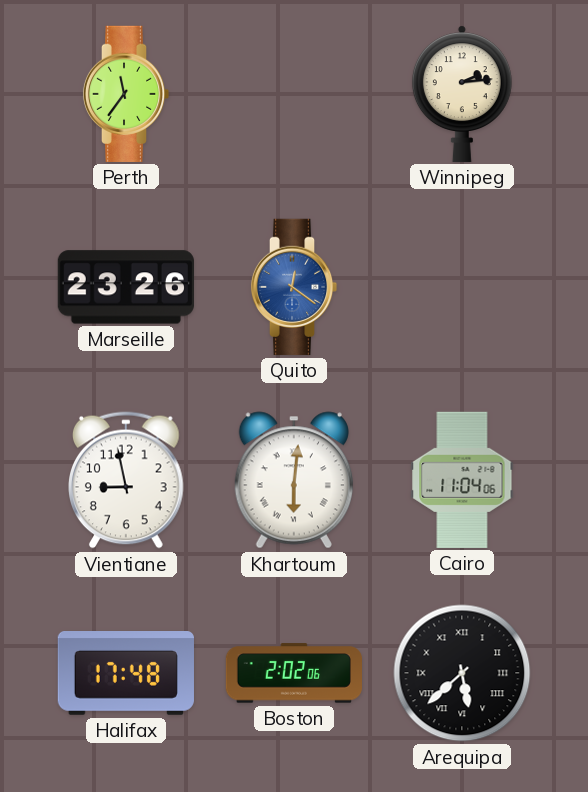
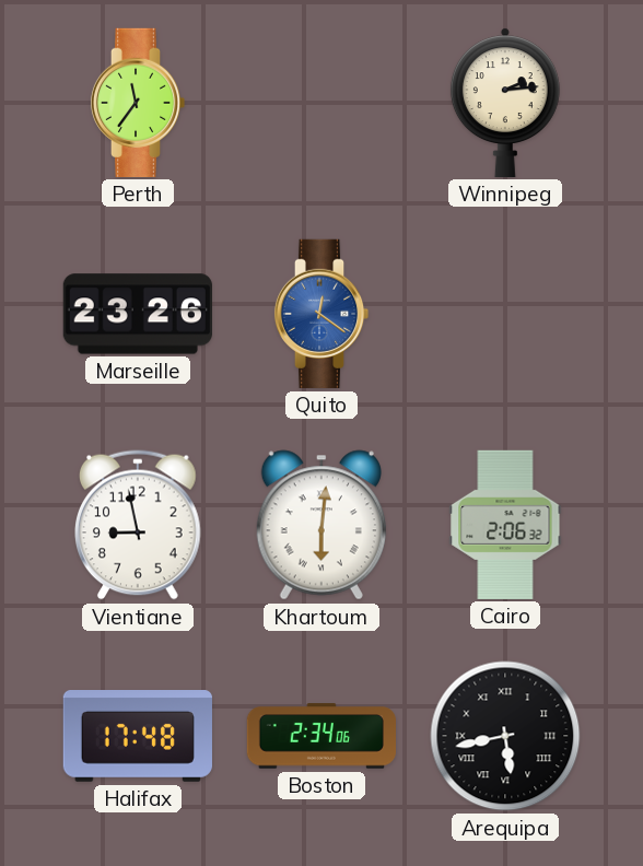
Cairo: 11:04 -> 2:06 (505, 525)
Boston: 2:02 -> 2:34 (320, 736)
Arequipa: 5:38 -> 5:43 (505, 736)
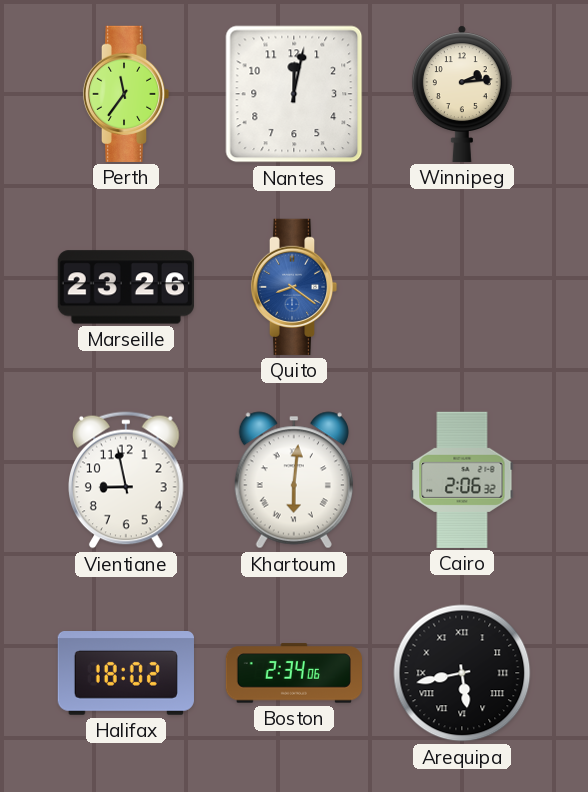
Nantes: none -> 12:02 (294, 94)
Quito: 12:21 -> 8:21 (294, 287)
Halifax: 17:48 -> 18:02 (126, 674)
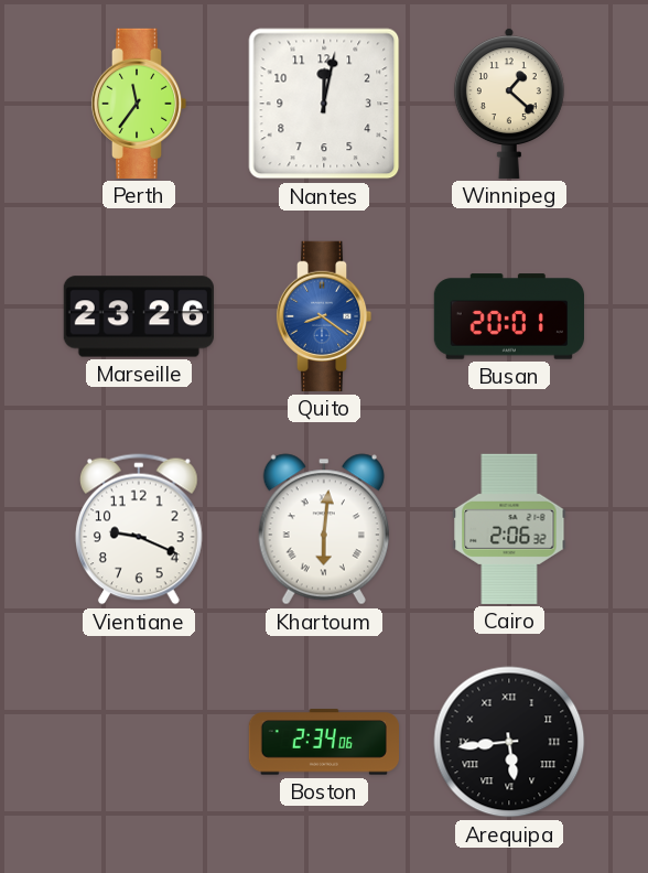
Winnipeg: 2:14 -> 1:22 (509, 104)
Busan: none -> 20:01 (508, 316)
Vientiane: 8:58 -> 9:19 (140, 529)
Halifax: 18:02 -> none (126, 674)
Arequipa: 5:43 -> 5:44 (509, 742)
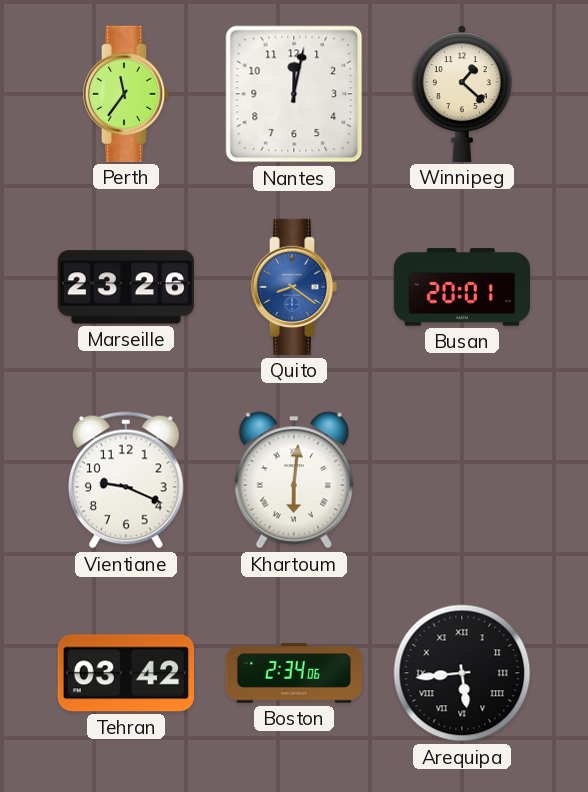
Cairo: 2:06 -> none (509, 529)
Tehran: none -> 03:42 (126, 673)
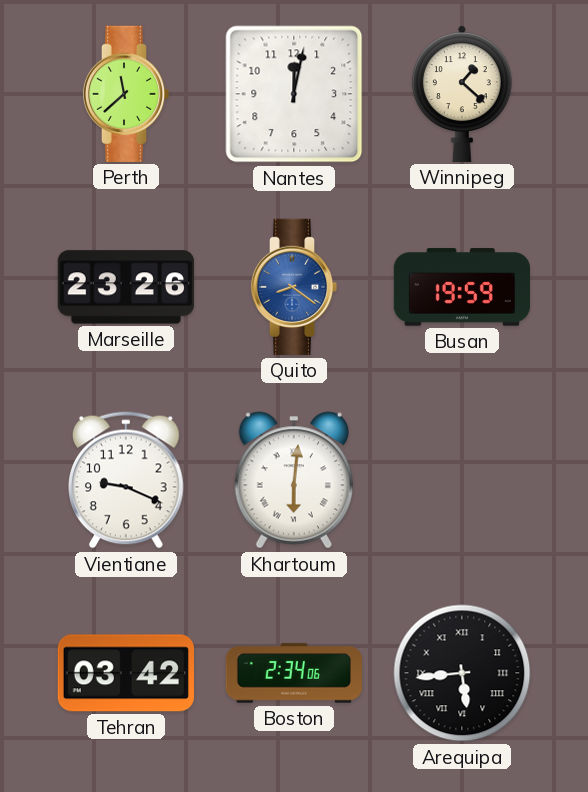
Perth: 11:36 -> 11:38 (126, 94)
Busan: 20:01 -> 19:59 (461, 287)
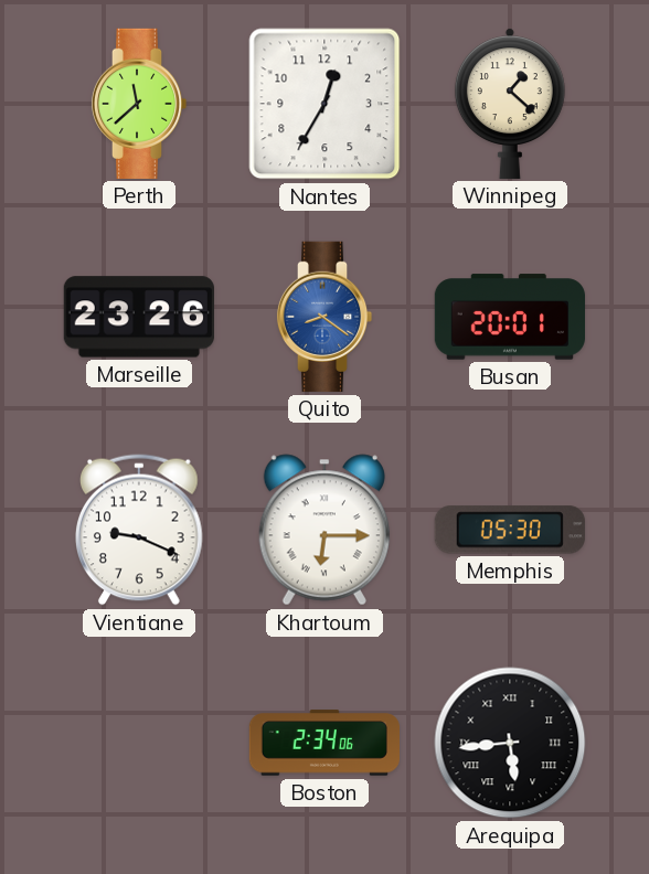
Nantes: 12:02 -> 12:35 (324, 104)
Busan: 19:59 -> 20:01 (509, 317)
Khartoum: 6:01 -> 6:15 (324, 530)
Memphis: none -> 05:30 (510, 530)
Tehran: 03:42 -> none (126, 673)
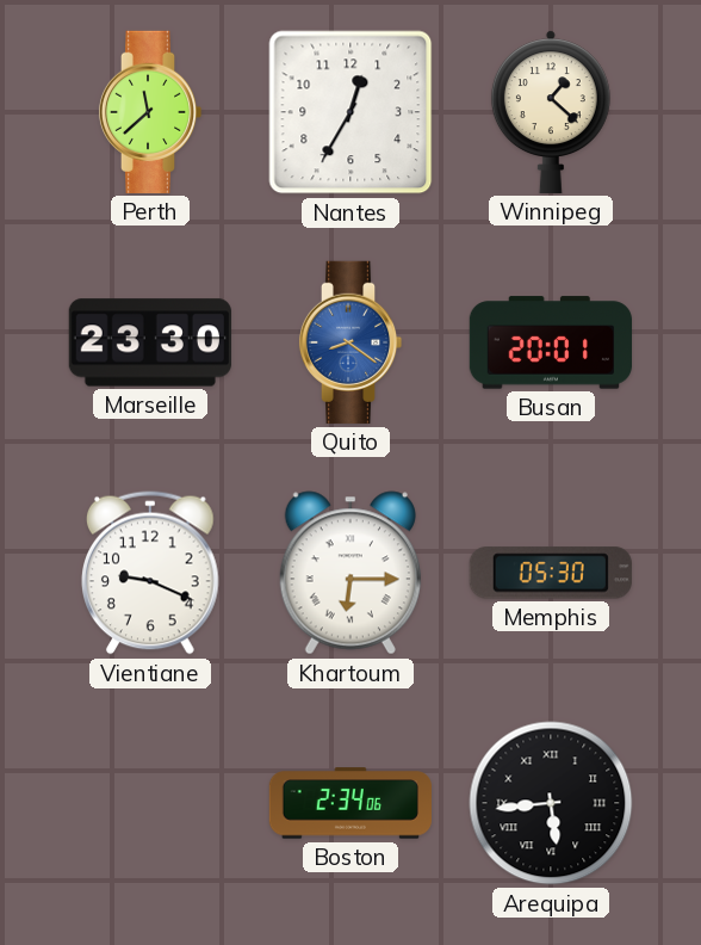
Marseille: 23:26 -> 23:30 (150, 342)
